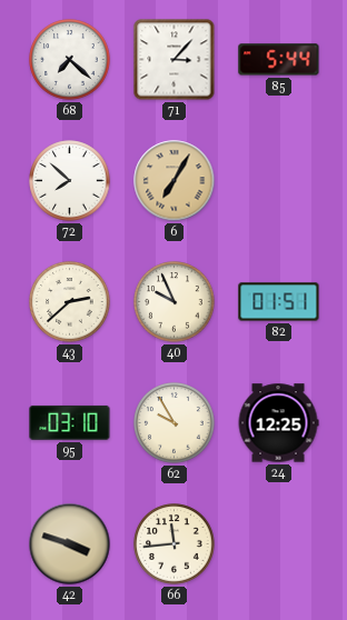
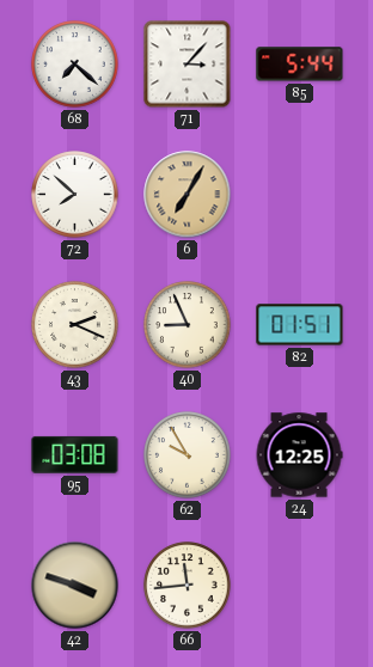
43: 2:38 -> 2:19 (75, 325)
40: 9:56 -> 8:56 (188, 325)
95: 03:10 -> 03:08 (75, 454)
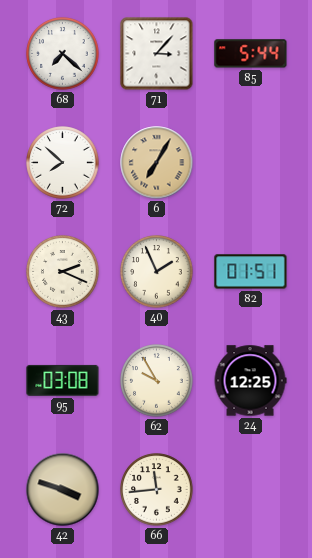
40: 8:56 -> 1:56 (157, 272)
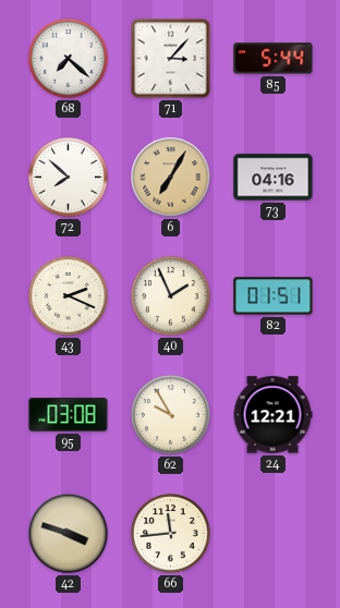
73: none -> 04:16 (274, 178)
24: 12:25 -> 12:21 (272, 415)
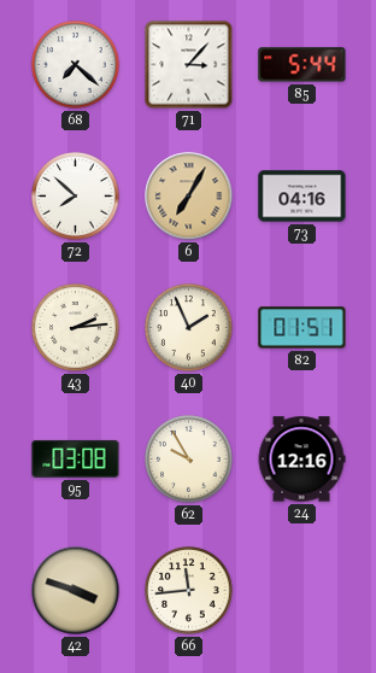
43: 2:19 -> 2:14 (76, 328)
24: 12:21 -> 12:16 (301, 460)
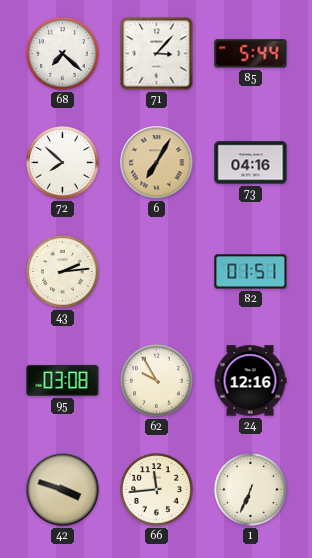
40: 1:56 -> none (189, 328)
1: none -> 6:34 (251, 490)
